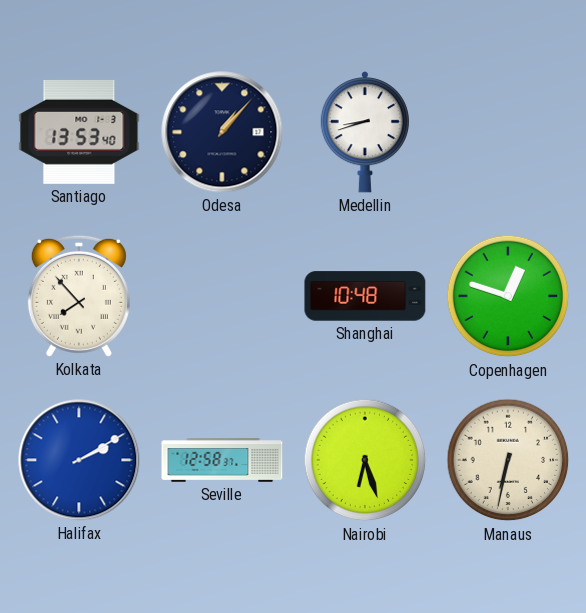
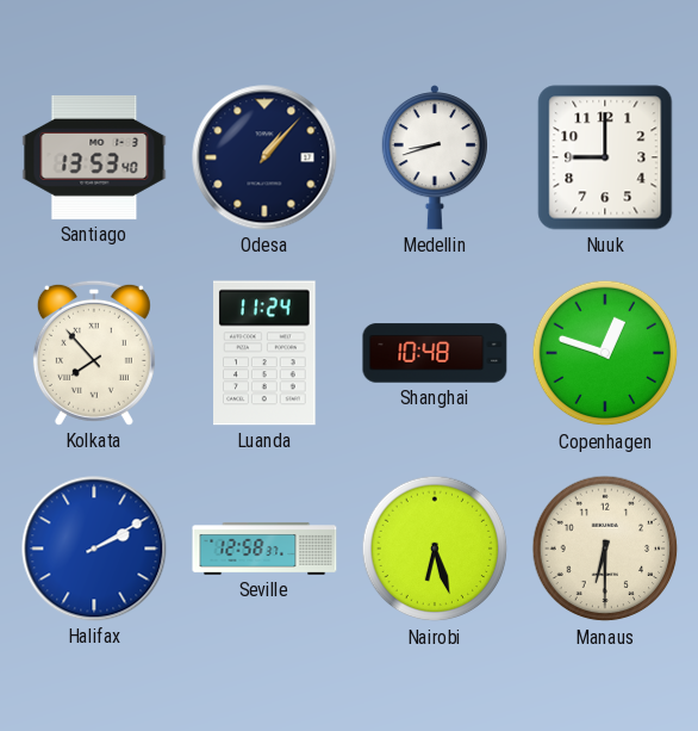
Nuuk: none -> 9:00 (605, 157)
Luanda: none -> 11:24 (266, 353)
Manaus: 6:32 -> 6:30 (605, 549)
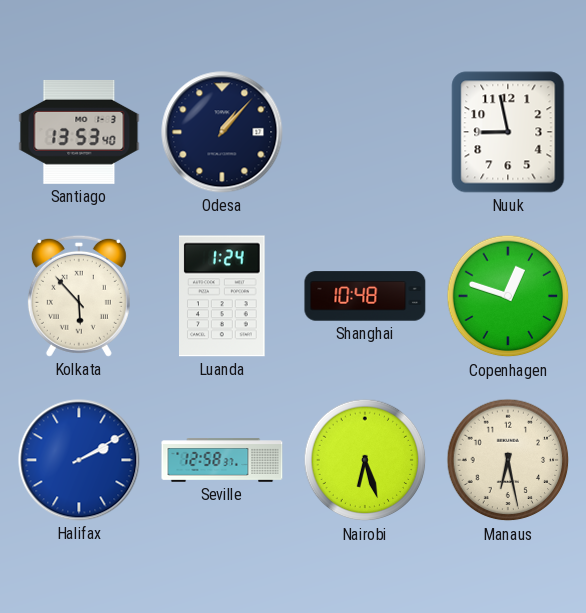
Medellin: 8:42 -> none (434, 157)
Nuuk: 9:00 -> 8:58 (508, 132)
Kolkata: 7:53 -> 5:53 (79, 296)
Luanda: 11:24 -> 1:24 (223, 296)
Manaus: 6:30 -> 6:28 (508, 460)
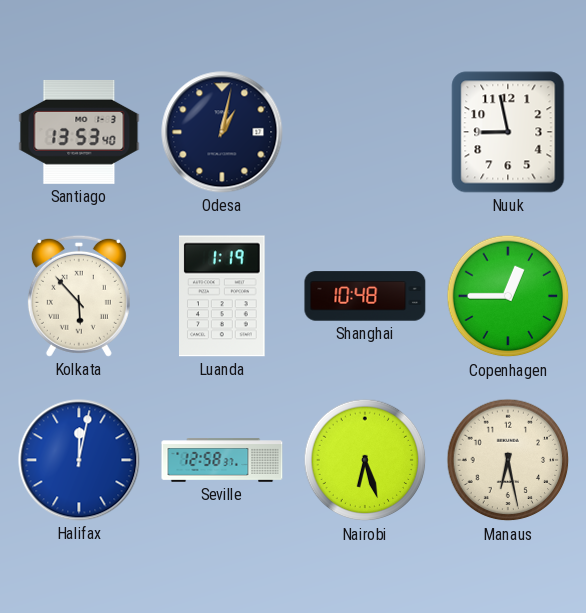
Odesa: 1:07 -> 1:02 (222, 132)
Luanda: 1:24 -> 1:19 (223, 296)
Copenhagen: 12:48 -> 12:45 (508, 296)
Halifax: 2:10 -> 12:02 (79, 460)
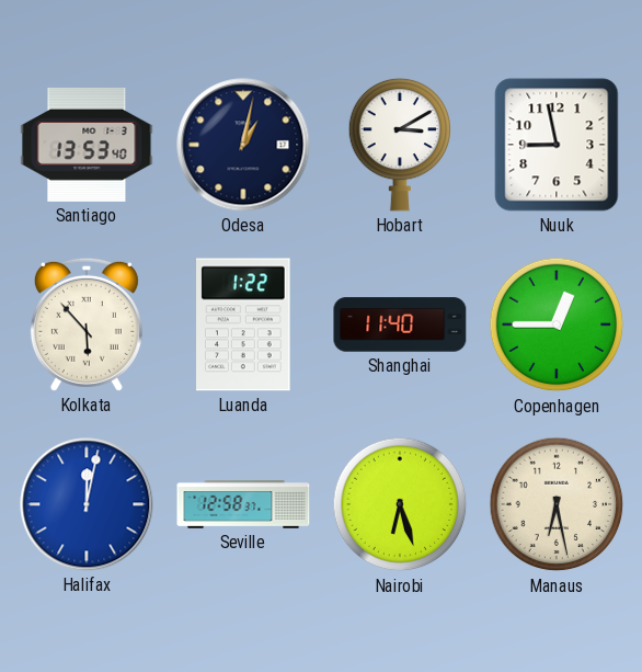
Hobart: none -> 3:10 (400, 145)
Luanda: 1:19 -> 1:22 (244, 324)
Shanghai: 10:48 -> 11:40 (400, 324)
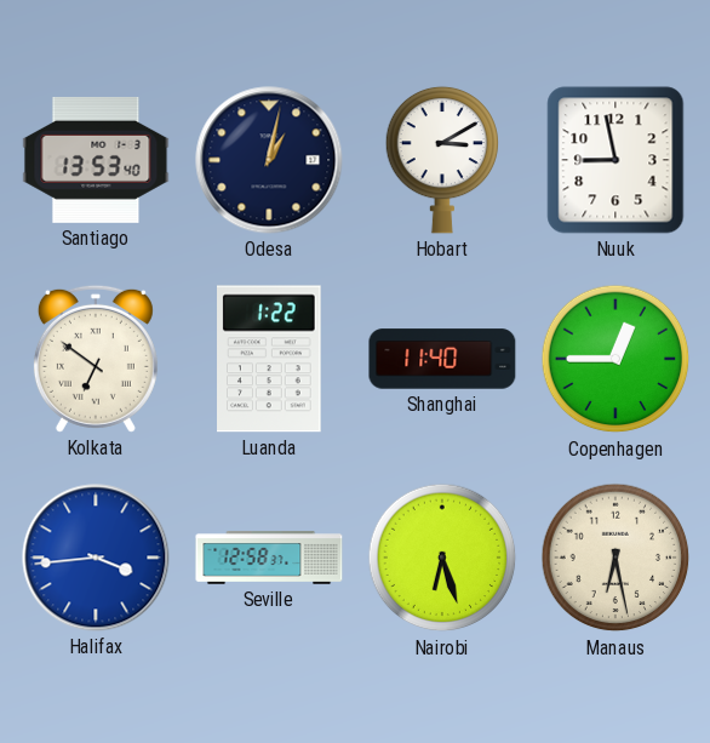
Kolkata: 5:53 -> 6:51 (96, 359)
Halifax: 12:02 -> 3:44 (96, 558)
